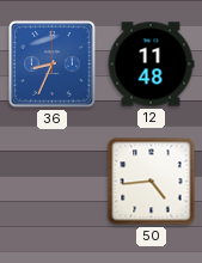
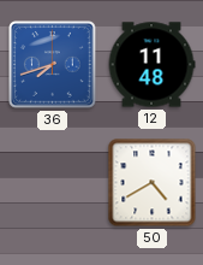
36: 8:34 -> 7:42 (53, 65)
50: 4:44 -> 4:40 (153, 183)
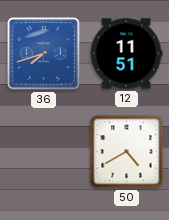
12: 11:48 -> 11:51 (126, 54)
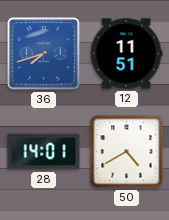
28: none -> 14:01 (44, 152)
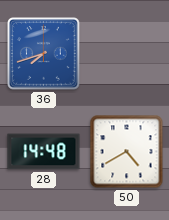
12: 11:51 -> none (126, 54)
28: 14:01 -> 14:48 (44, 152)
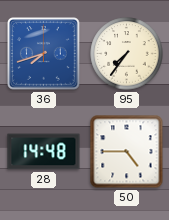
95: none -> 7:36 (127, 54)
50: 4:40 -> 4:45 (127, 152)
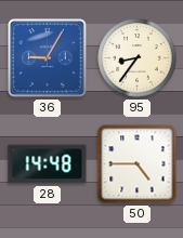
36: 7:42 -> 9:05 (48, 58)
95: 7:36 -> 8:36 (138, 58)
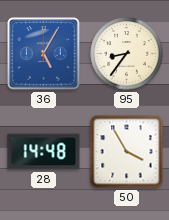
36: 9:05 -> 5:05 (44, 54)
50: 4:45 -> 3:55 (127, 152)
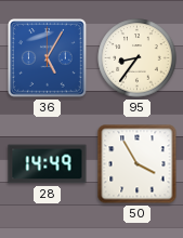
28: 14:48 -> 14:49 (48, 164)
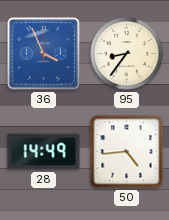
36: 5:05 -> 3:56 (44, 54)
50: 3:55 -> 4:44 (127, 152)
